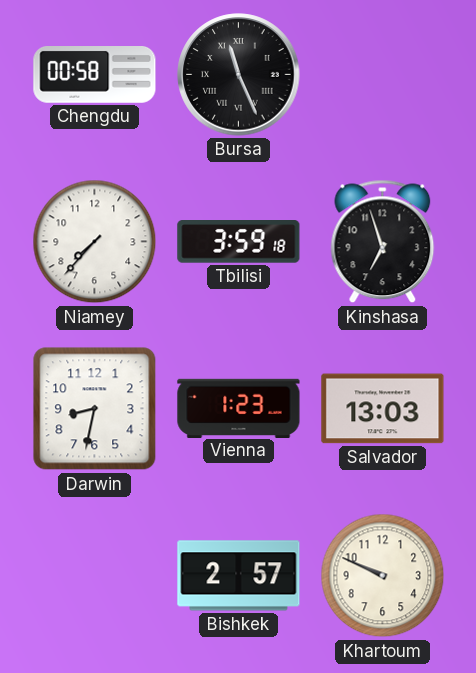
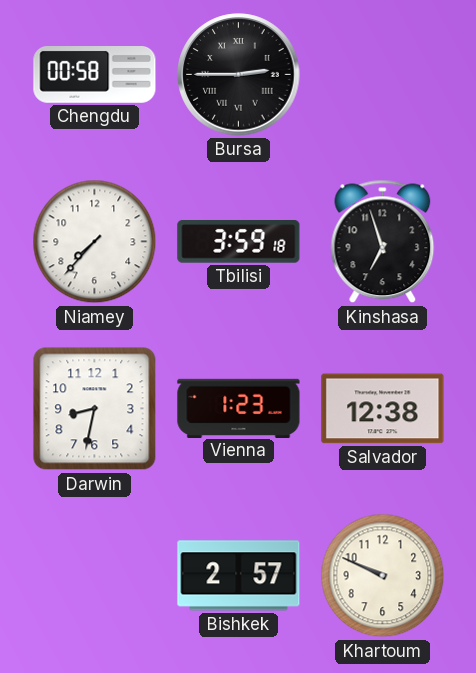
Bursa: 11:26 -> 2:45 (239, 75)
Salvador: 13:03 -> 12:38 (383, 409)
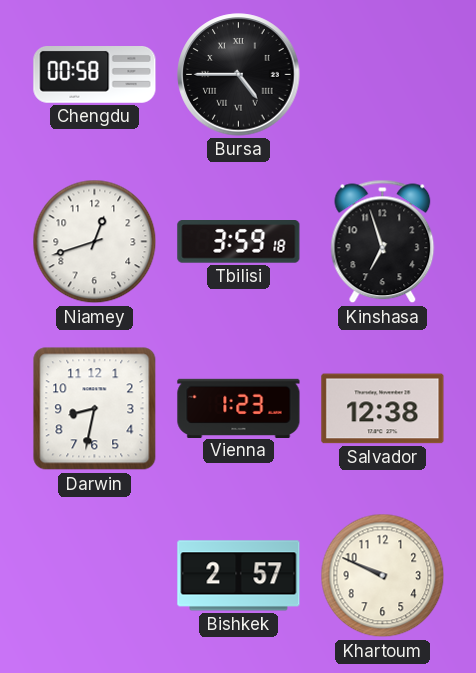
Bursa: 2:45 -> 4:45 (239, 75)
Niamey: 7:37 -> 12:42 (95, 242)
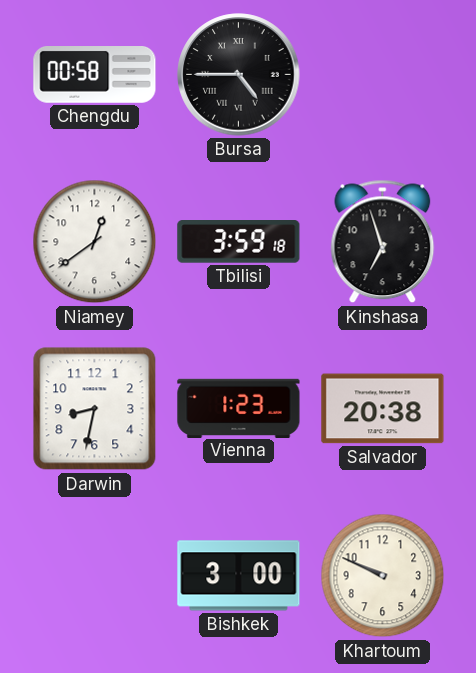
Niamey: 12:42 -> 12:39 (95, 242)
Salvador: 12:38 -> 20:38 (383, 409)
Bishkek: 2:57 -> 3:00 (239, 576)
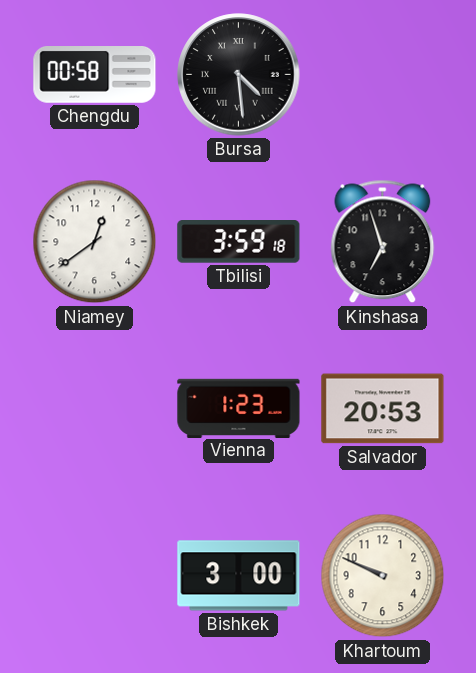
Bursa: 4:45 -> 4:29 (239, 75)
Darwin: 8:32 -> none (95, 409)
Salvador: 20:38 -> 20:53 (383, 409)
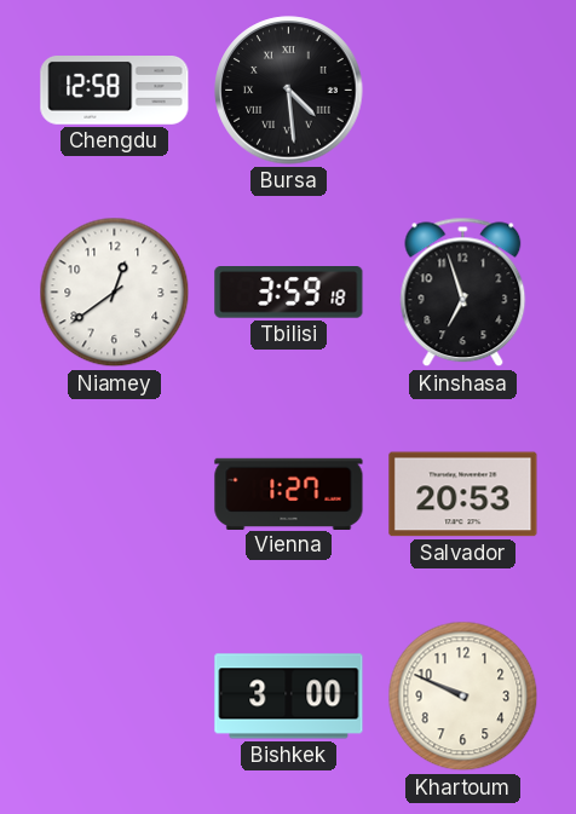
Chengdu: 00:58 -> 12:58 (115, 91)
Vienna: 1:23 -> 1:27 (289, 493)
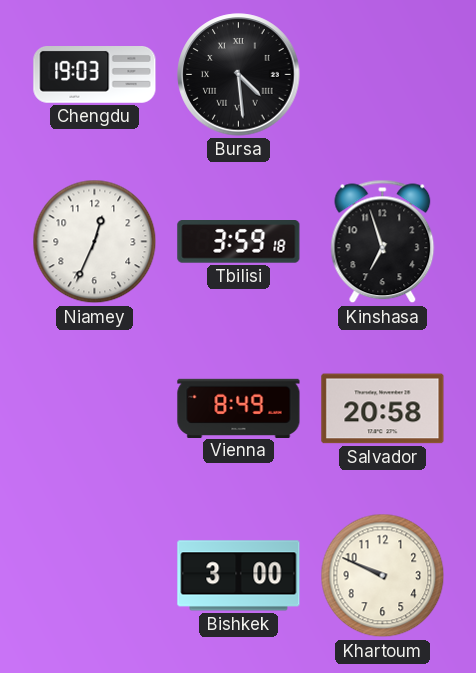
Chengdu: 12:58 -> 19:03 (95, 75)
Niamey: 12:39 -> 12:34 (95, 242)
Vienna: 1:27 -> 8:49 (239, 408)
Salvador: 20:53 -> 20:58 (383, 409)
